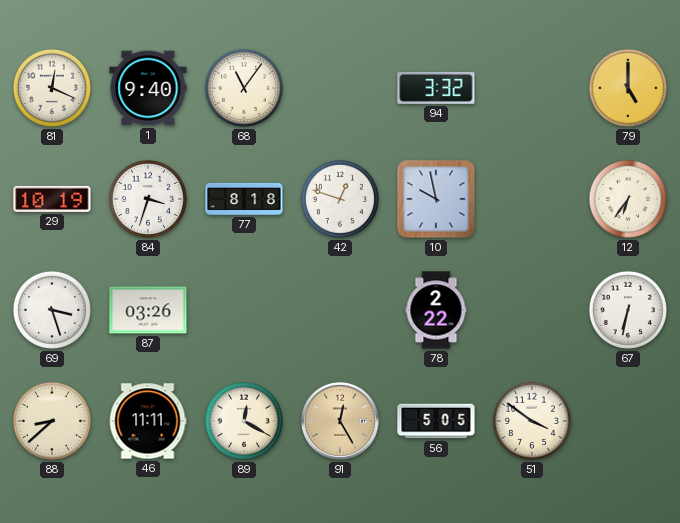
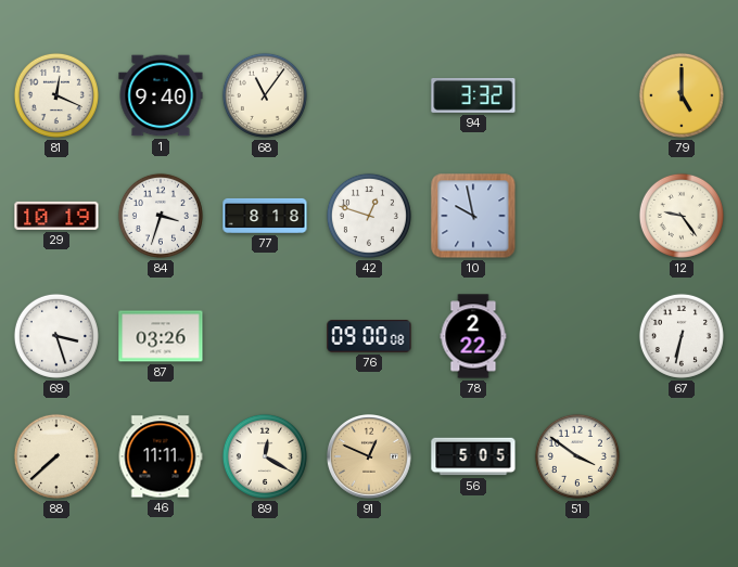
12: 6:36 -> 9:24 (682, 216)
76: none -> 09:00 (369, 336)
88: 8:38 -> 7:38 (56, 456)
91: 12:25 -> 12:49 (370, 458)
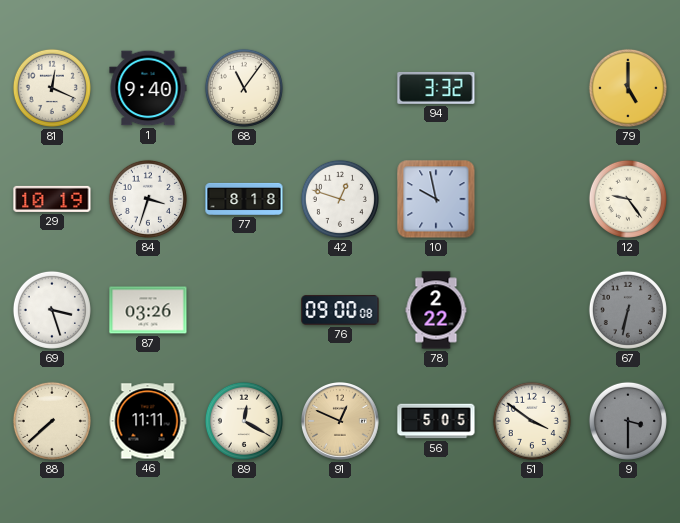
67 dial: white -> grey (628, 310)
9: none -> 3:30 (628, 421)
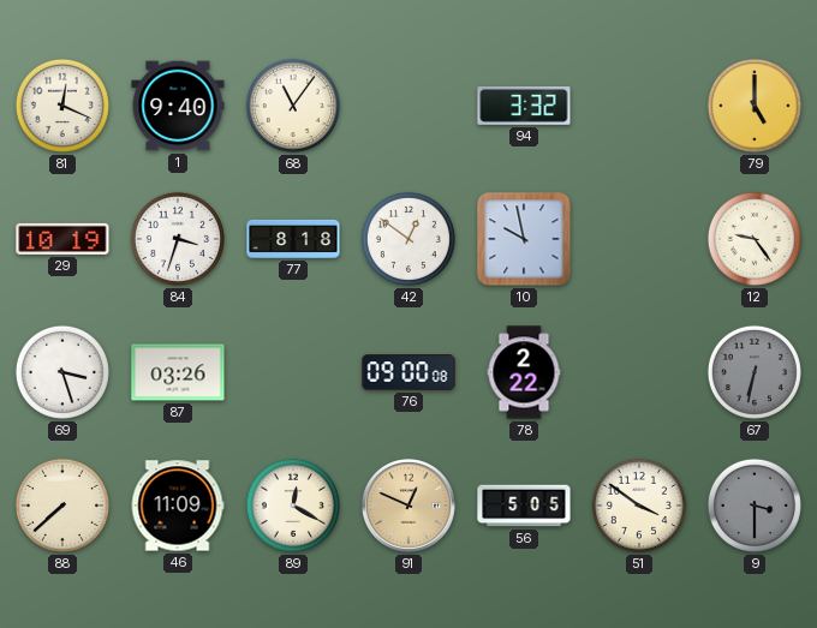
42: 12:48 -> 12:51 (408, 239)
46: 11:11 -> 11:09 (178, 506)
